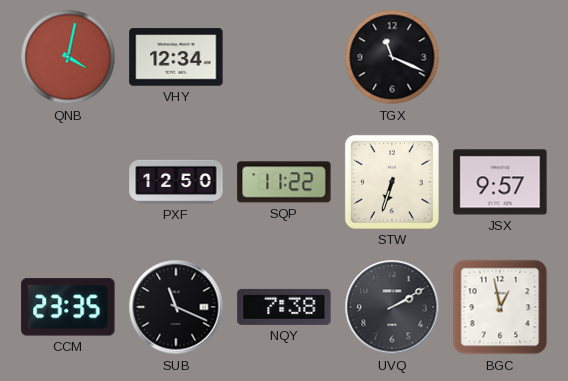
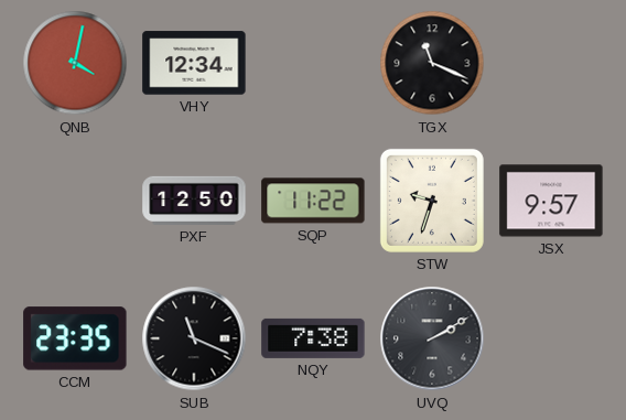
STW: 6:33 -> 9:33 (432, 201)
BGC: 12:58 -> none (500, 307)
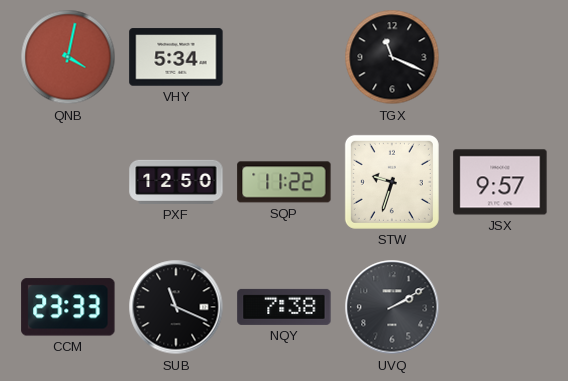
VHY: 12:34 -> 5:34 (176, 57)
CCM: 23:35 -> 23:33 (68, 307)
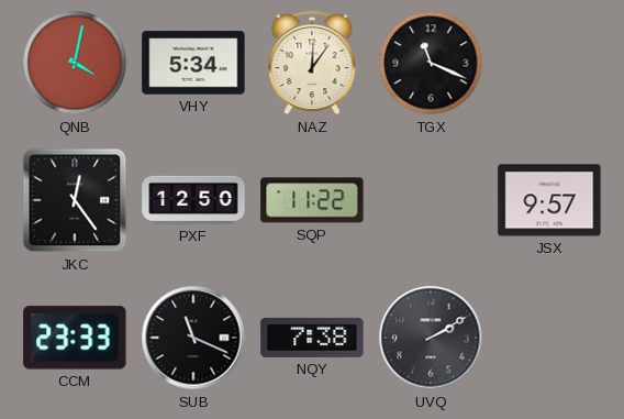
NAZ: none -> 12:06 (312, 64)
JKC: none -> 12:24 (75, 200)
STW: 9:33 -> none (392, 182)
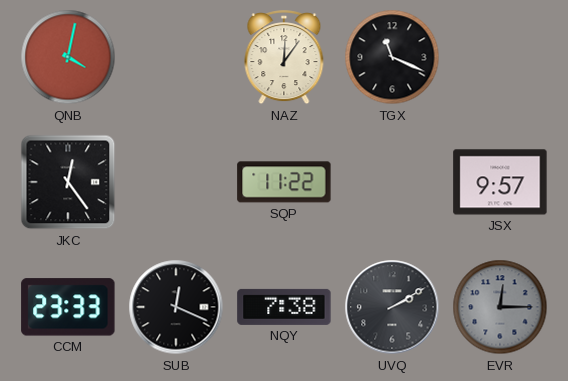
VHY: 5:34 -> none (193, 63)
PXF: 12:50 -> none (193, 200)
SUB: 11:19 -> 12:19 (176, 307)
EVR: none -> 12:15 (500, 307)
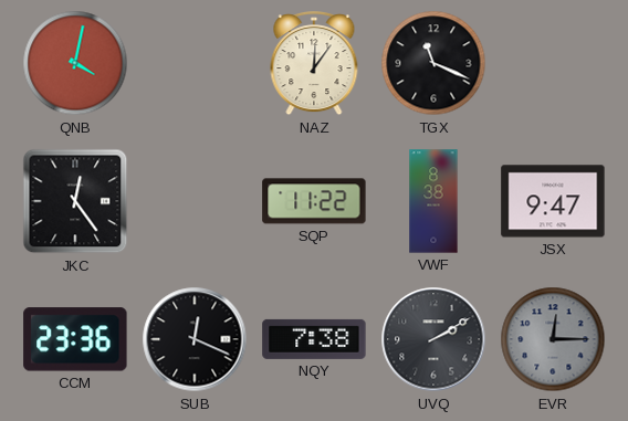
VWF: none -> 8:38 (433, 201)
JSX: 9:57 -> 9:47 (553, 201)
CCM: 23:33 -> 23:36 (75, 339)
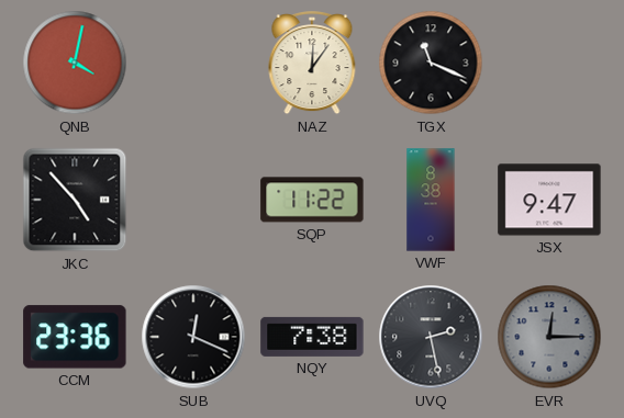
JKC: 12:24 -> 4:53 (75, 200)
UVQ: 2:10 -> 2:28 (431, 337)
